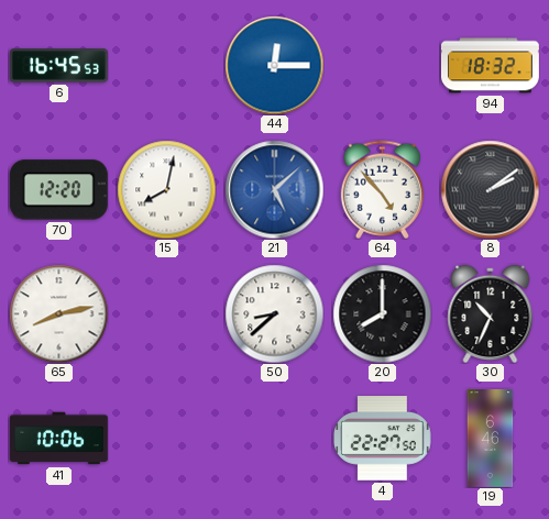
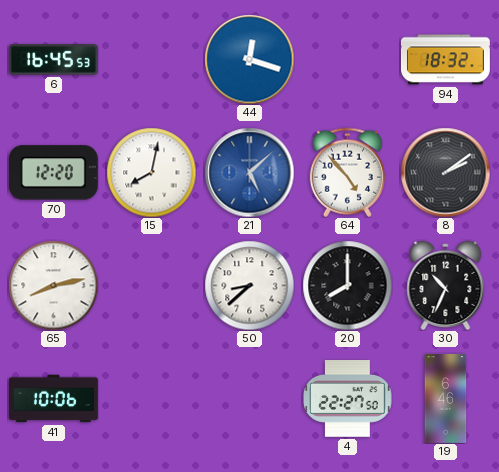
44: 12:15 -> 12:18 (249, 59)
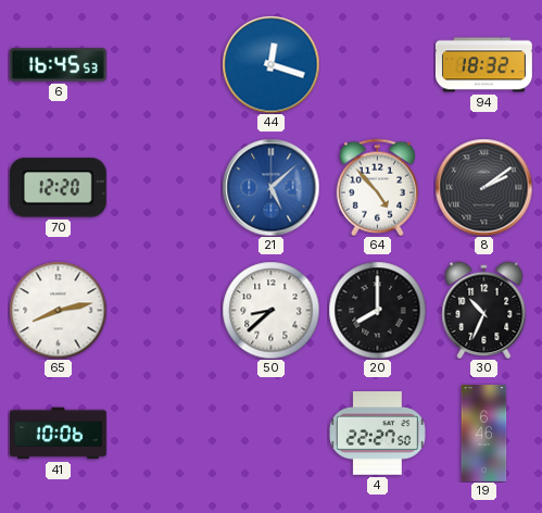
15: 8:02 -> none (151, 172)
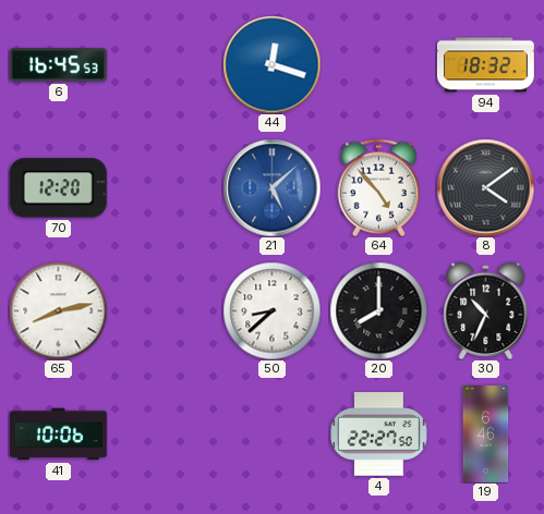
8: 2:09 -> 4:09 (485, 187)
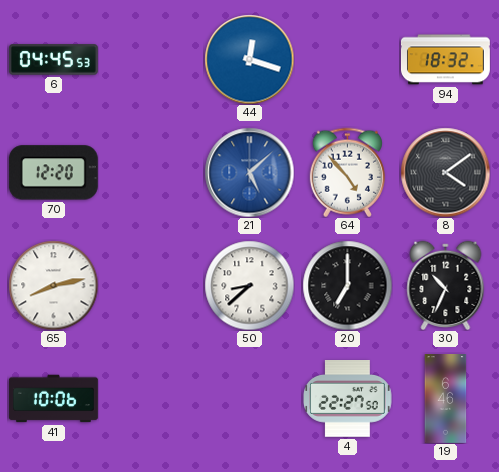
6: 16:45 -> 04:45 (53, 60)
20: 8:00 -> 7:00 (347, 285)
